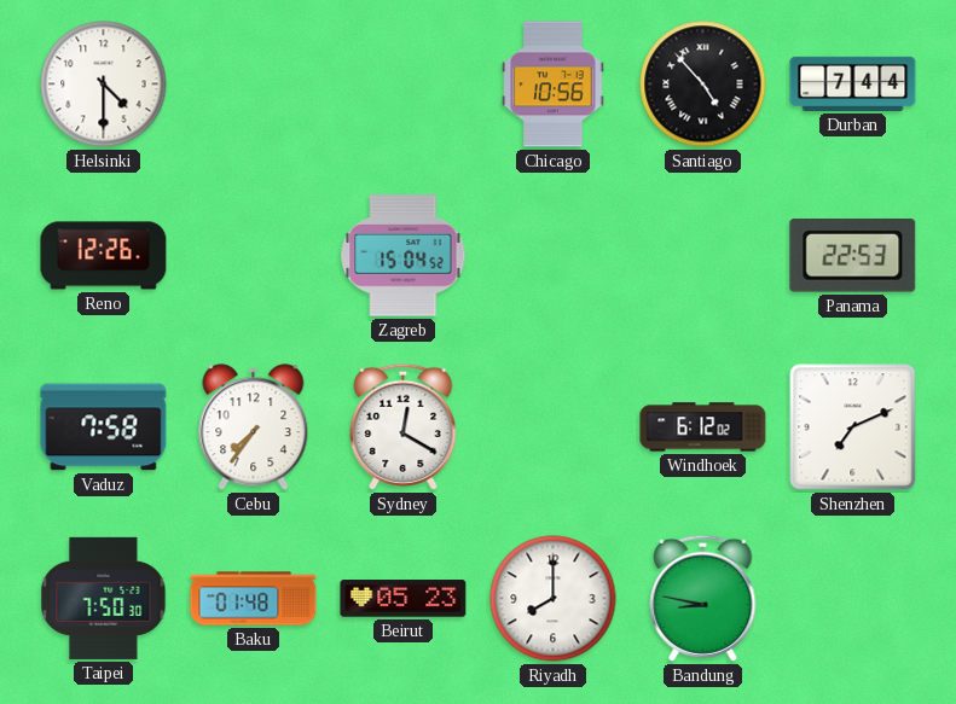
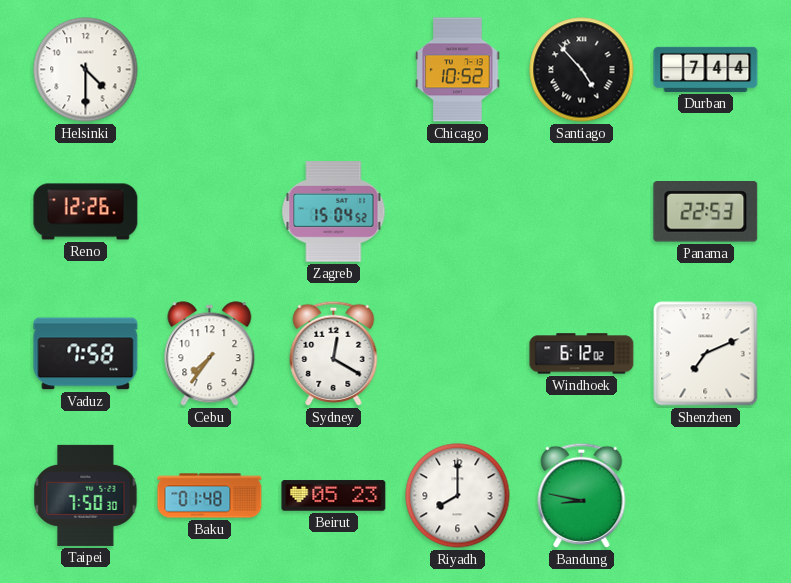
Chicago: 10:56 -> 10:52 (458, 70)
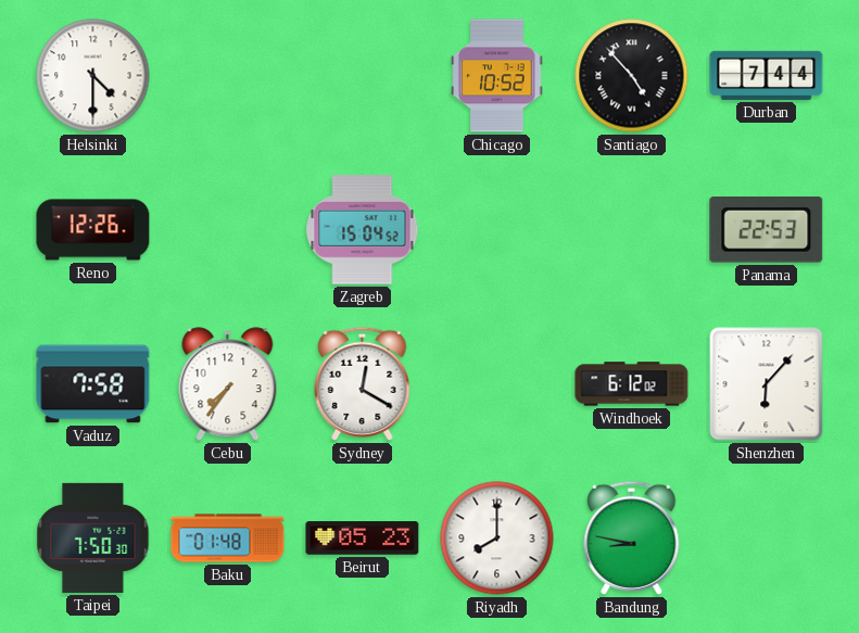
Shenzhen: 7:11 -> 6:07 (767, 384)
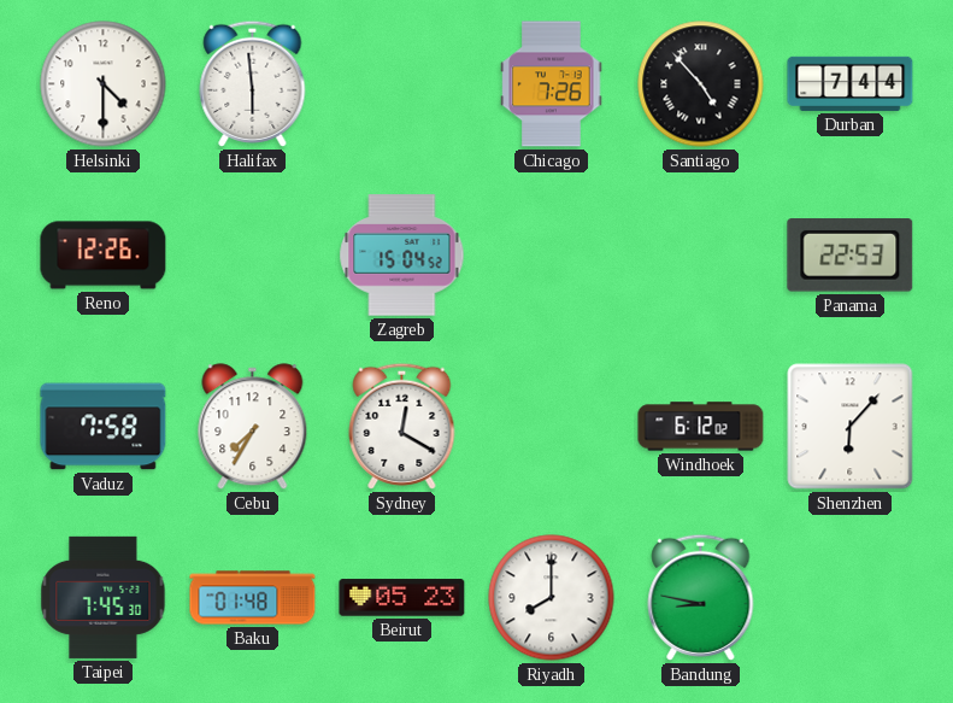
Halifax: none -> 5:59 (253, 83)
Chicago: 10:52 -> 7:26 (552, 84)
Cebu: 7:36 -> 7:35 (253, 427)
Taipei: 7:50 -> 7:45 (104, 597)
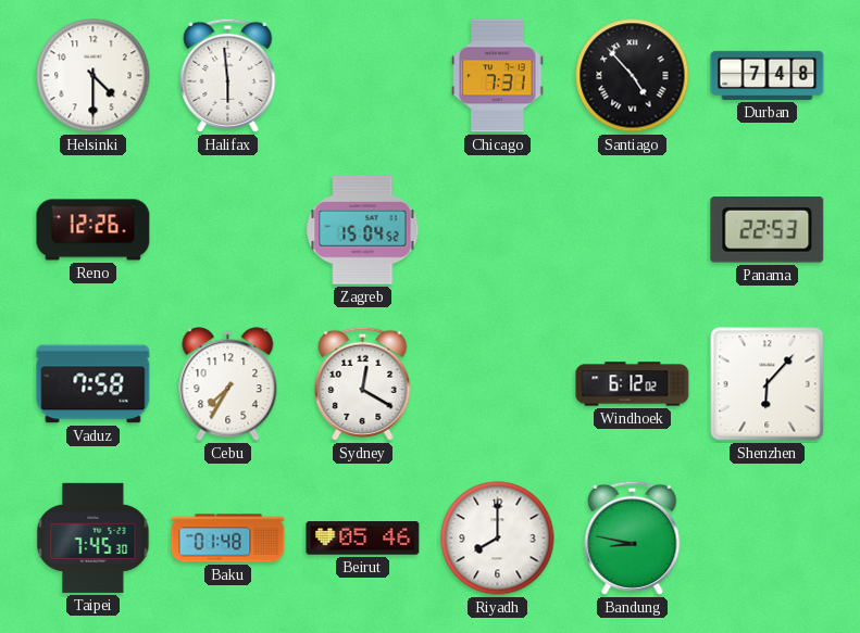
Chicago: 7:26 -> 7:31 (498, 76)
Durban: 7:44 -> 7:48 (768, 75)
Beirut: 05:23 -> 05:46 (363, 539)
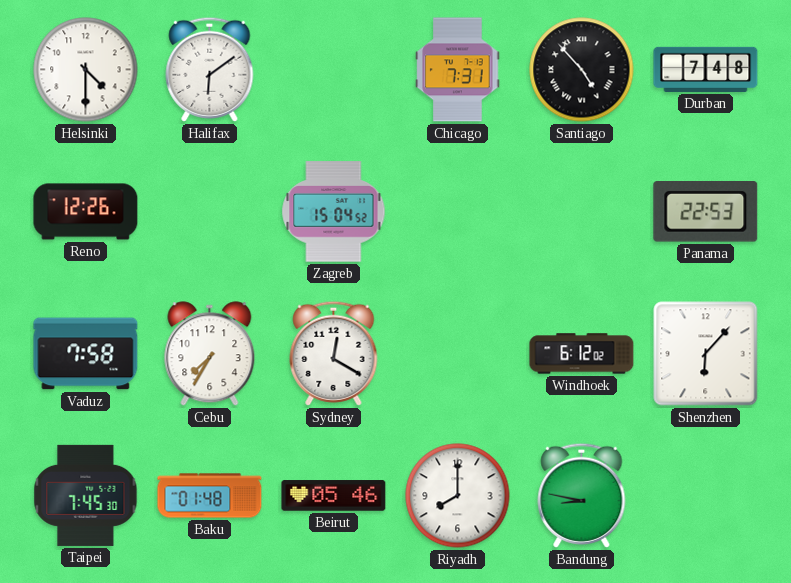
Halifax: 5:59 -> 6:09 (210, 69)
